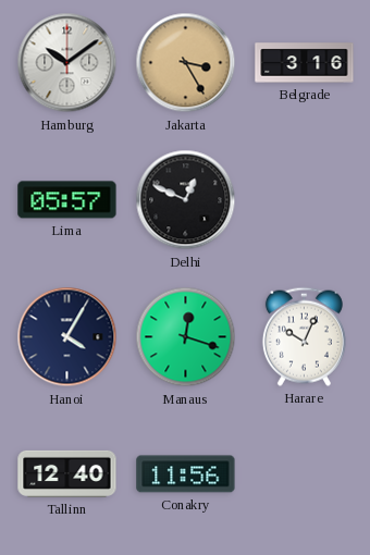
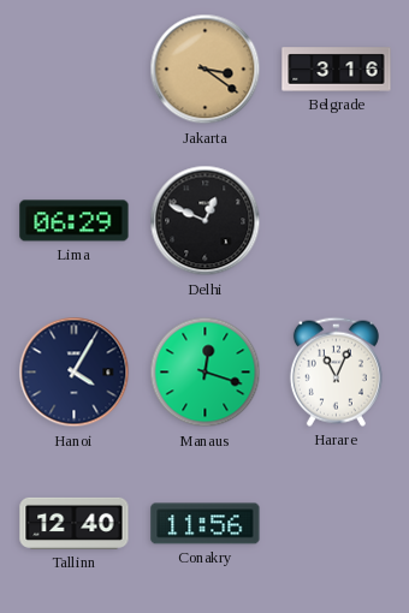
Hamburg: 10:09 -> none (67, 63)
Jakarta: 3:25 -> 3:21 (206, 70)
Lima: 05:57 -> 06:29 (75, 221)
Harare: 10:04 -> 11:04 (336, 371)
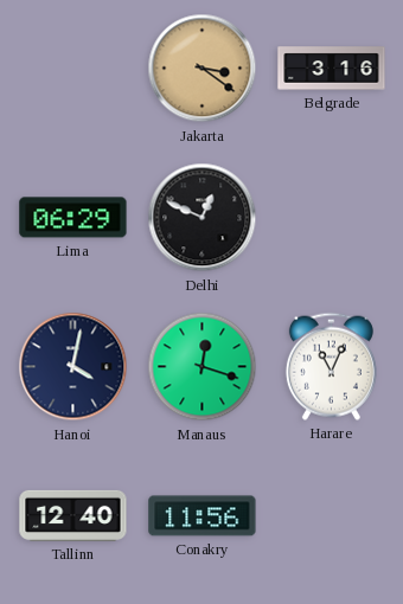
Hanoi: 4:05 -> 4:02 (73, 367)
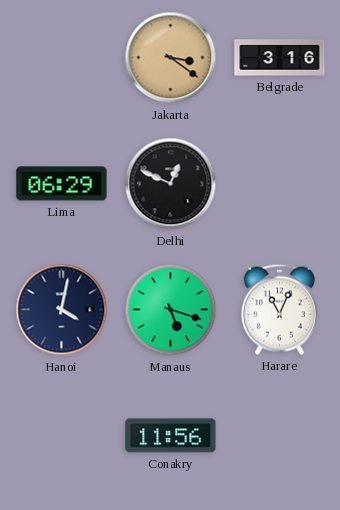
Manaus: 12:18 -> 5:18 (171, 310)
Tallinn: 12:40 -> none (73, 515)
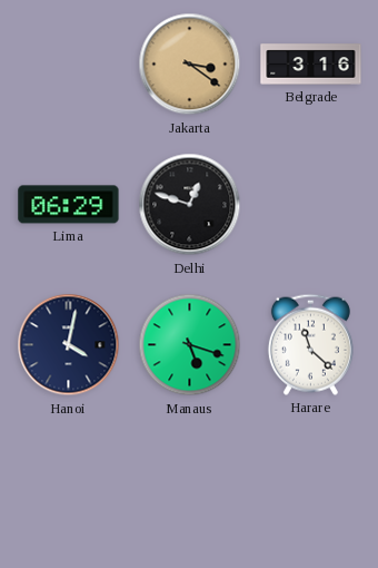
Delhi: 12:49 -> 12:48 (190, 205)
Harare: 11:04 -> 11:22 (310, 344)
Conakry: 11:56 -> none (171, 436)
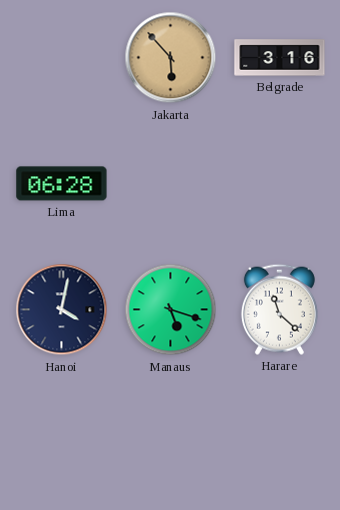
Jakarta: 3:21 -> 5:53 (171, 58)
Lima: 06:29 -> 06:28 (62, 184)
Delhi: 12:48 -> none (190, 205)
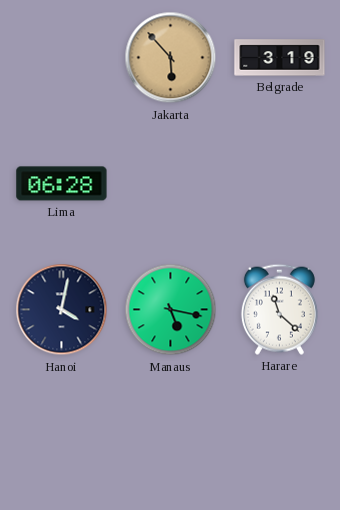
Belgrade: 3:16 -> 3:19 (280, 58)
Manaus: 5:18 -> 5:17 (171, 310)
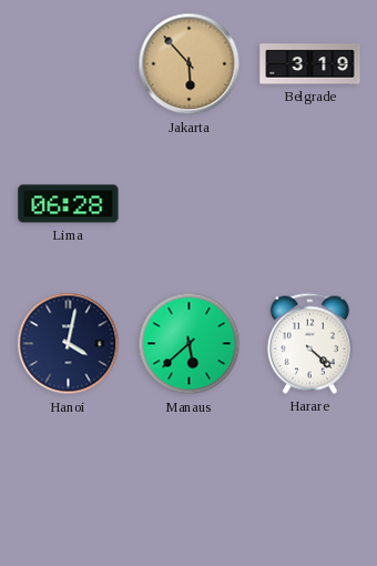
Manaus: 5:17 -> 5:38 (190, 344)
Harare: 11:22 -> 4:22 (309, 343)
